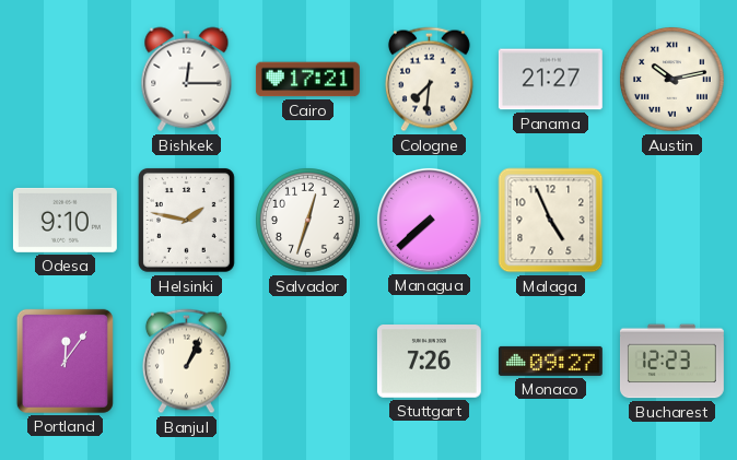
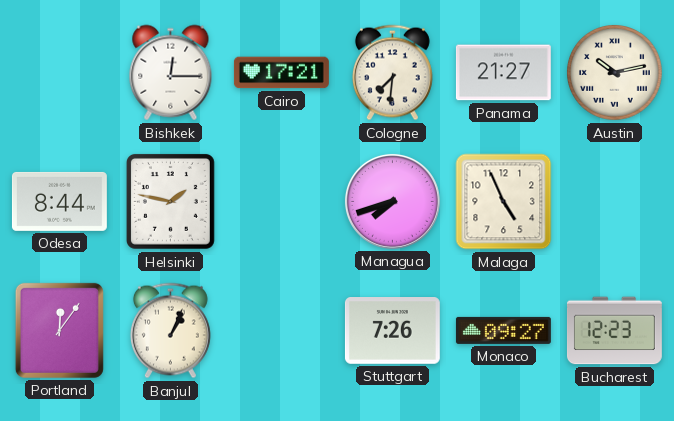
Odesa: 9:10 -> 8:44 (59, 201)
Salvador: 12:33 -> none (308, 221)
Managua: 7:38 -> 7:42 (392, 201)
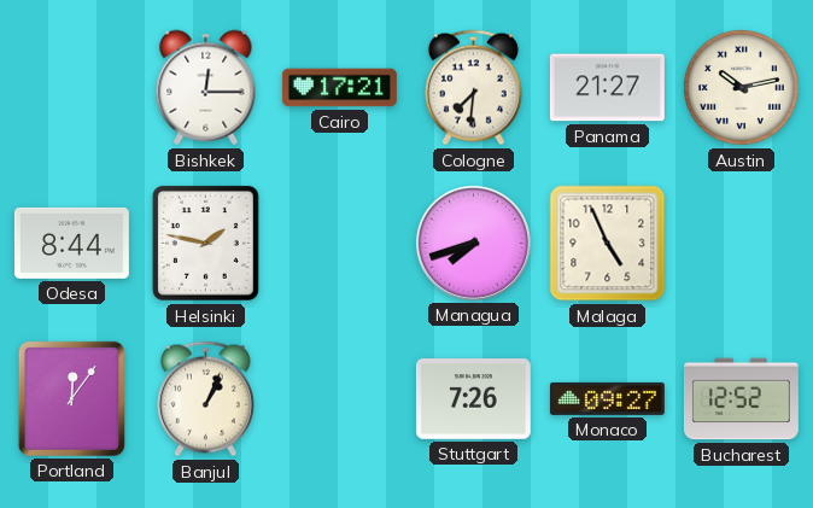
Bucharest: 12:23 -> 12:52 (741, 399)
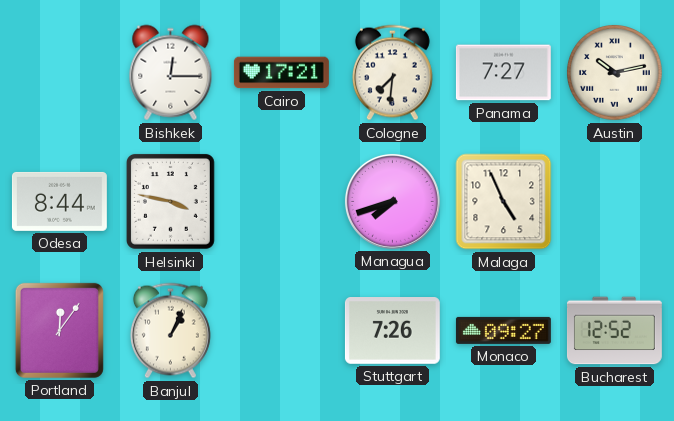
Panama: 21:27 -> 7:27 (503, 73)
Helsinki: 1:47 -> 3:47 (170, 201)
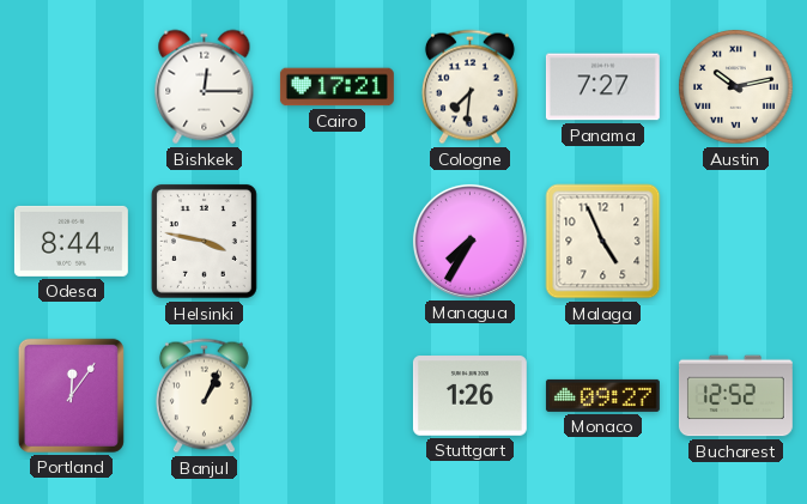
Managua: 7:42 -> 7:35 (469, 241)
Stuttgart: 7:26 -> 1:26 (469, 396)
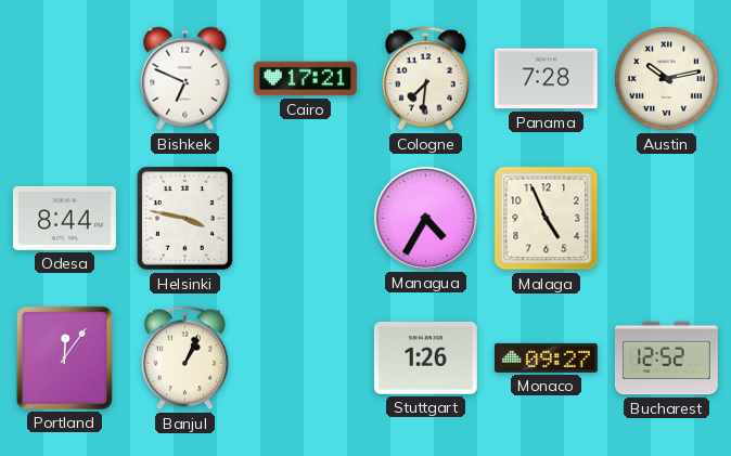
Bishkek: 12:15 -> 6:49 (185, 79)
Panama: 7:27 -> 7:28 (546, 79)
Managua: 7:35 -> 4:35 (425, 218)
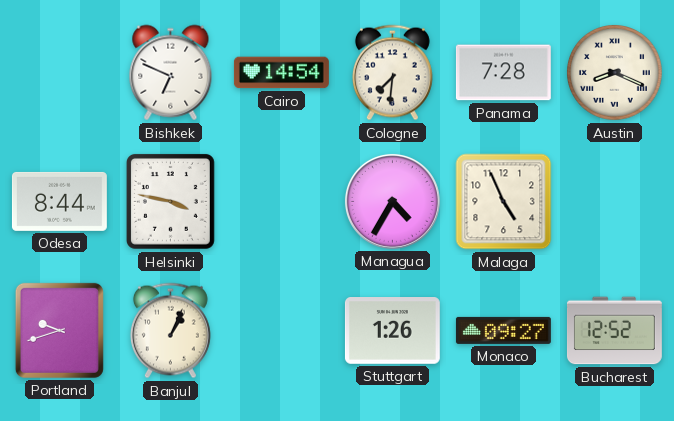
Cairo: 17:21 -> 14:54 (281, 73)
Austin: 10:13 -> 8:19 (615, 73)
Portland: 12:06 -> 9:42 (59, 330)
